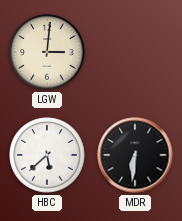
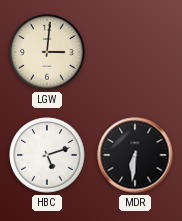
HBC: 5:38 -> 5:12 (47, 155)
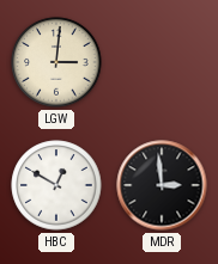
HBC: 5:12 -> 12:50 (56, 185)
MDR: 6:31 -> 2:59 (162, 185)
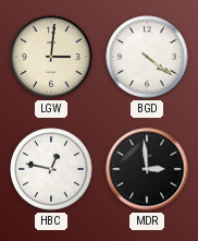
BGD: none -> 4:21 (147, 57)
HBC: 12:50 -> 12:47 (51, 169)
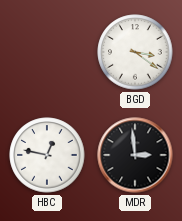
LGW: 3:01 -> none (51, 57)
BGD: 4:21 -> 3:21 (135, 52)
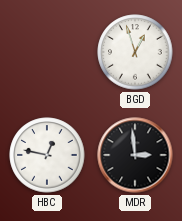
BGD: 3:21 -> 12:57 (135, 52)
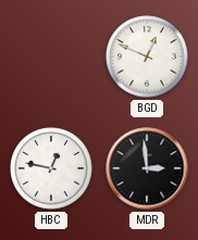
BGD: 12:57 -> 12:49 (147, 56)
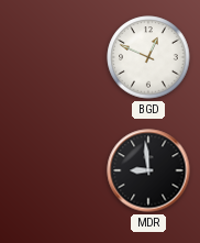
HBC: 12:47 -> none (51, 168)
MDR: 2:59 -> 8:59 (148, 170)
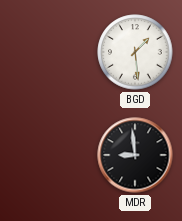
BGD: 12:49 -> 1:29 (135, 52)
